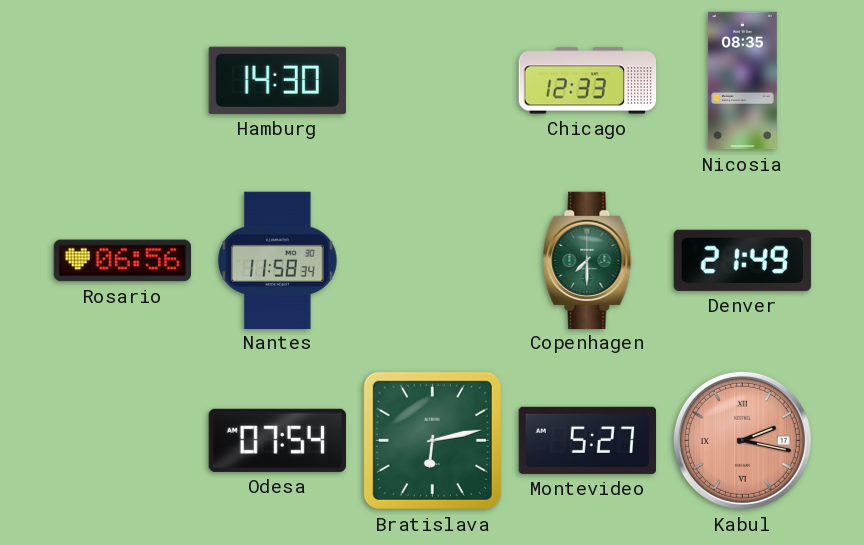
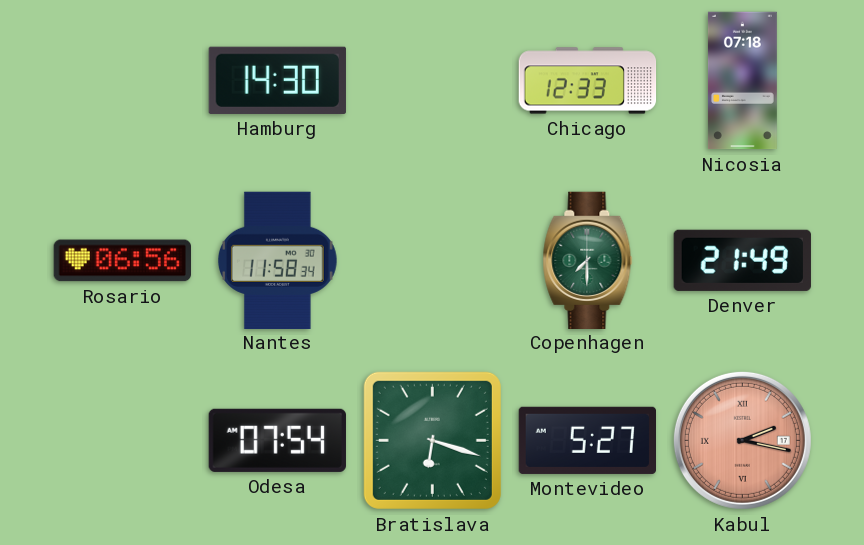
Nicosia: 08:35 -> 07:18 (742, 81)
Bratislava: 6:13 -> 6:18 (432, 440)
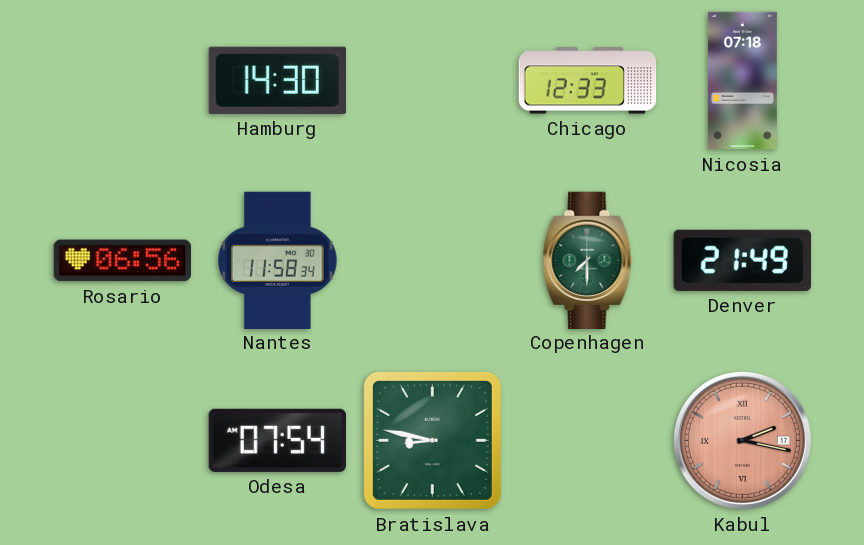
Bratislava: 6:18 -> 8:47 (432, 440)
Montevideo: 5:27 -> none (587, 440)
